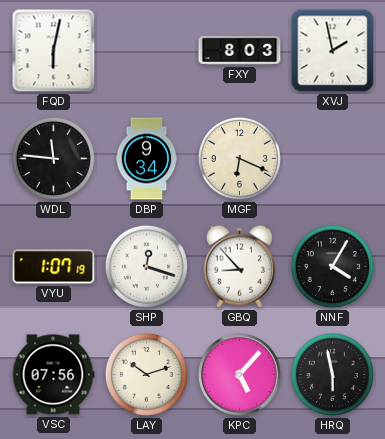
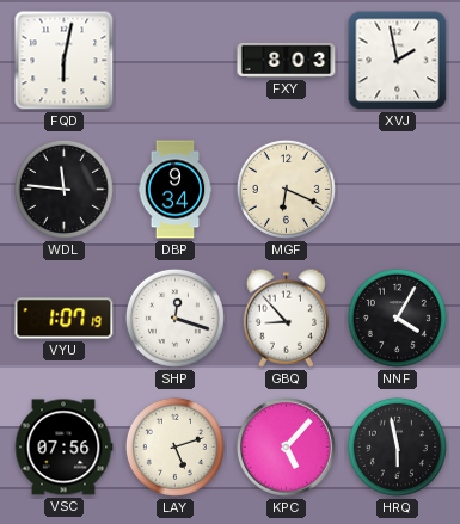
LAY: 10:12 -> 5:12 (174, 446)
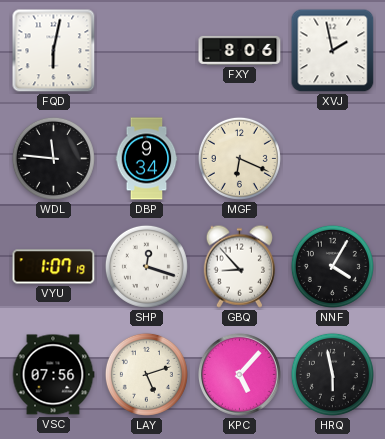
FXY: 8:03 -> 8:06 (240, 50)
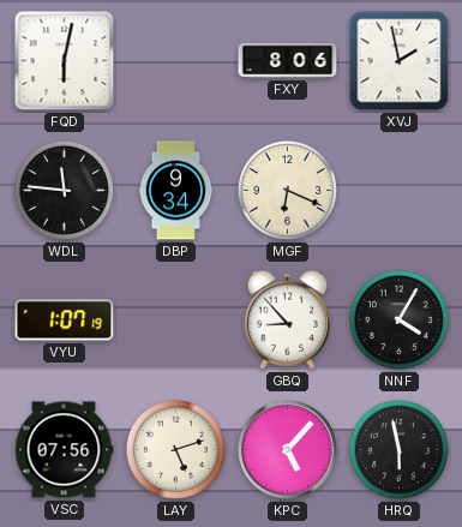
SHP: 12:18 -> none (146, 266)
